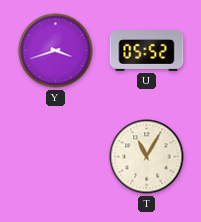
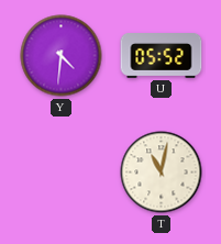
Y: 3:42 -> 4:31 (62, 56)
T: 11:05 -> 11:02 (162, 173)
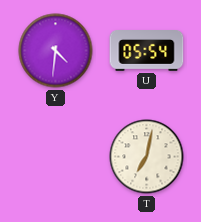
U: 05:52 -> 05:54 (147, 51)
T: 11:02 -> 7:02 (147, 157)
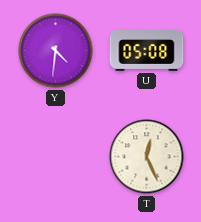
U: 05:54 -> 05:08 (147, 51)
T: 7:02 -> 12:26 (147, 157)
